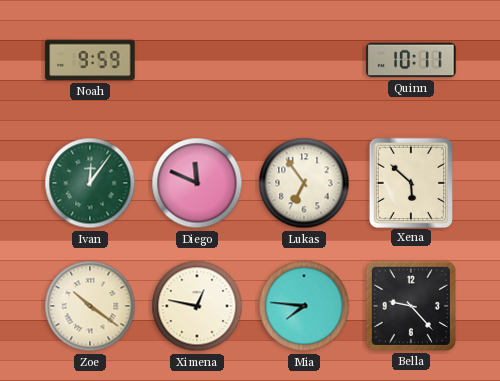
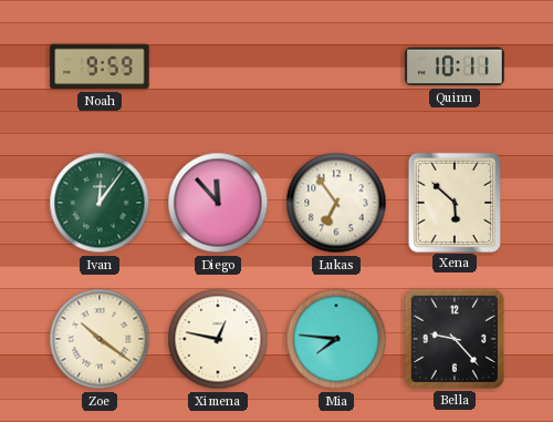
Diego: 11:49 -> 11:53 (218, 203)
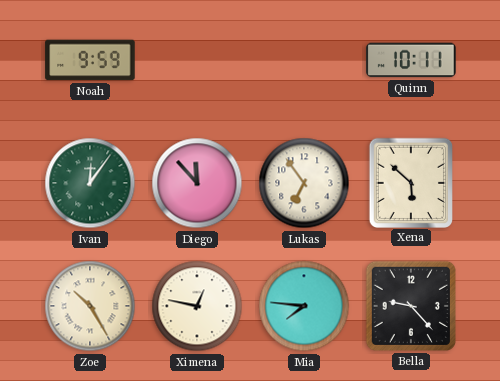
Zoe: 10:21 -> 10:25 (90, 306)
